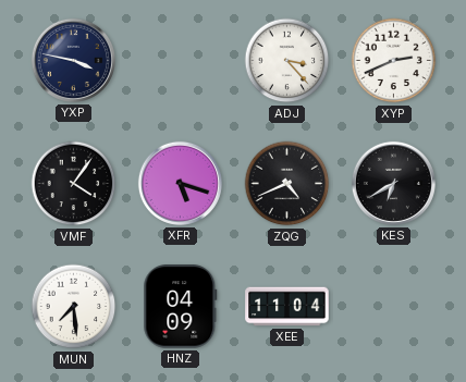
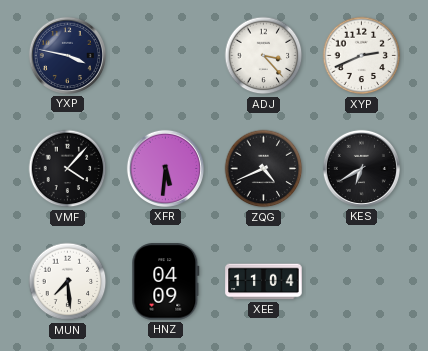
VMF: 4:06 -> 4:07 (68, 169)
XFR: 5:18 -> 5:31 (165, 168)
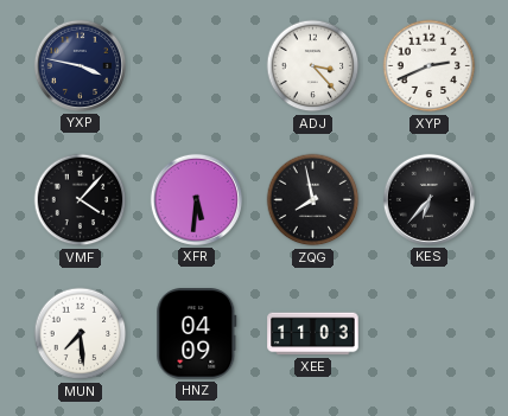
ZQG: 4:41 -> 7:58 (313, 200)
KES: 6:40 -> 6:37 (428, 199)
XEE: 11:04 -> 11:03 (313, 334)
